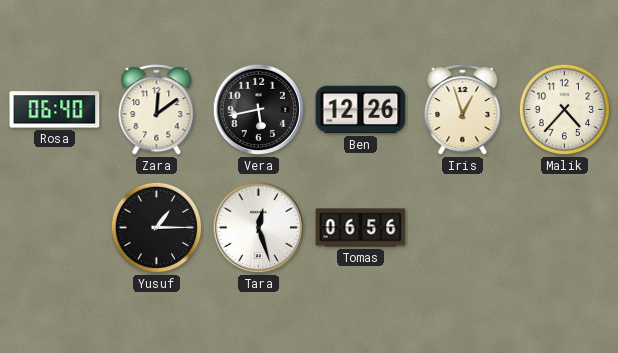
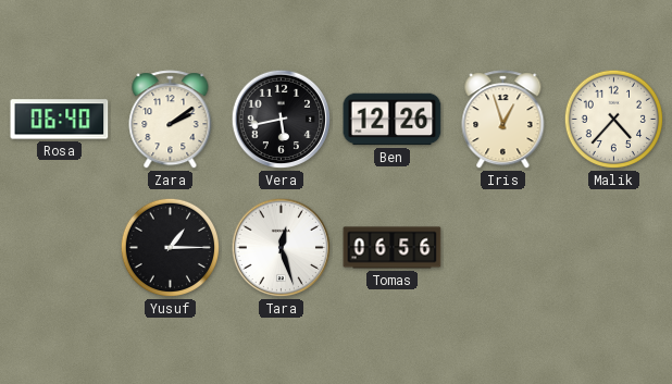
Zara: 12:09 -> 2:09 (171, 120)
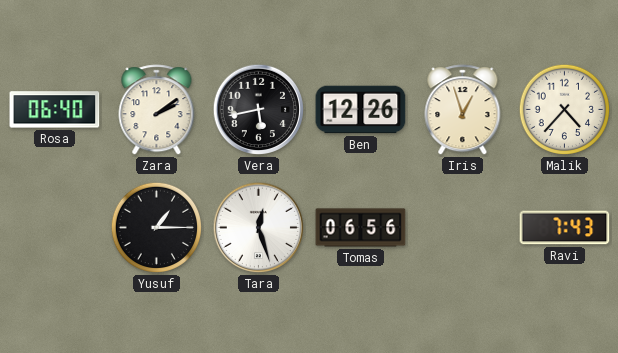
Ravi: none -> 7:43 (565, 228)
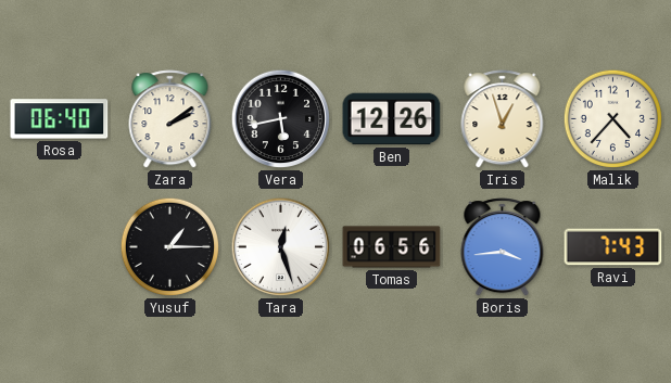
Boris: none -> 3:44 (503, 247)
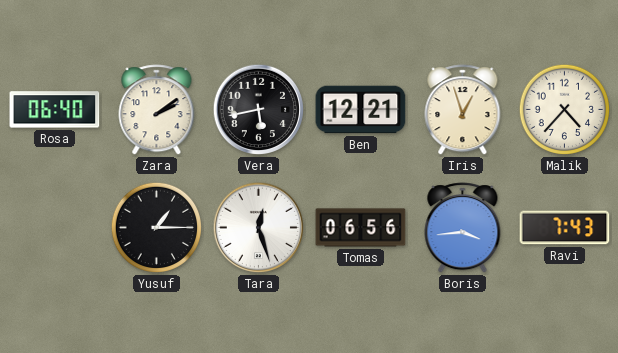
Ben: 12:26 -> 12:21 (361, 110)
